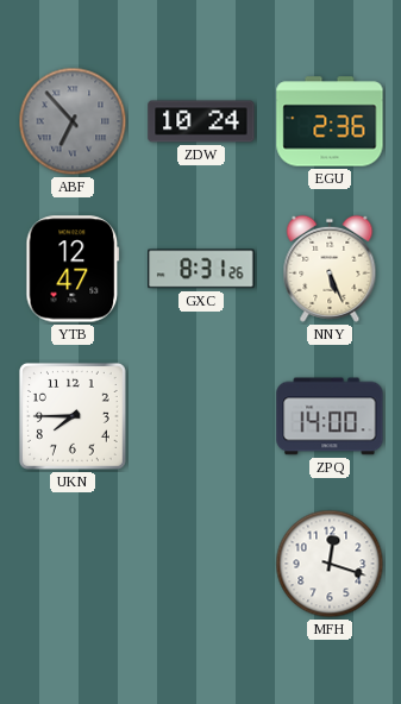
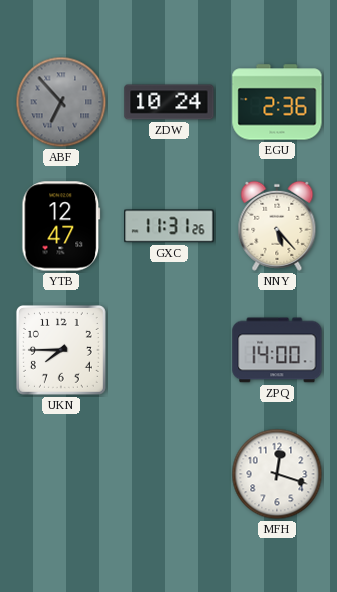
GXC: 8:31 -> 11:31 (169, 226)
NNY: 5:26 -> 5:23 (277, 226)
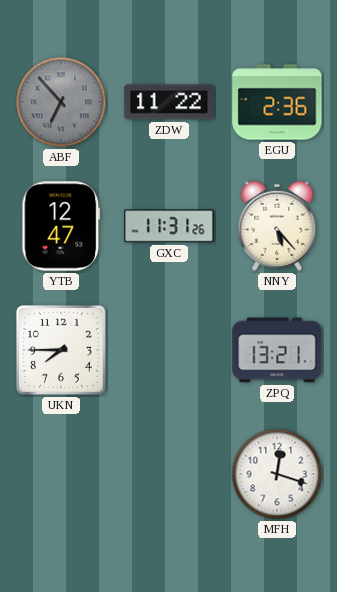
ZDW: 10:24 -> 11:22 (169, 102)
ZPQ: 14:00 -> 13:21 (277, 350)
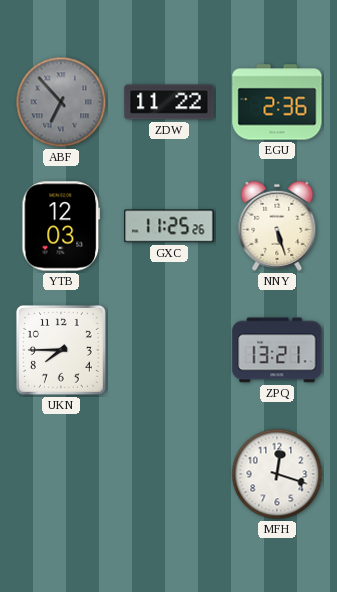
YTB: 12:47 -> 12:03 (61, 226)
GXC: 11:31 -> 11:25 (169, 226)
NNY: 5:23 -> 5:27 (277, 226)
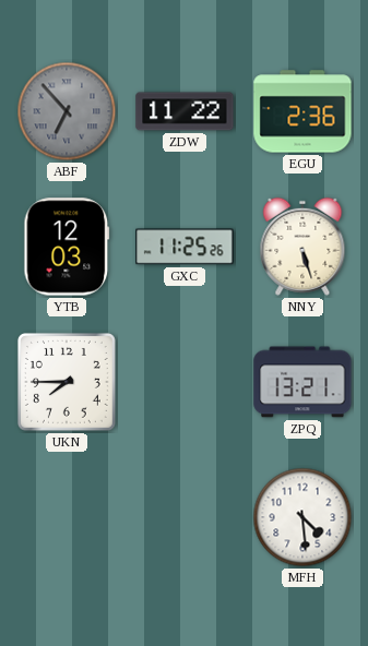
MFH: 12:18 -> 4:29 (302, 517)
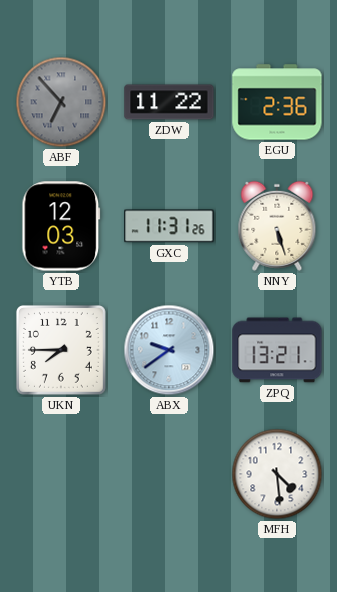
GXC: 11:25 -> 11:31 (169, 226)
ABX: none -> 9:39 (169, 350)
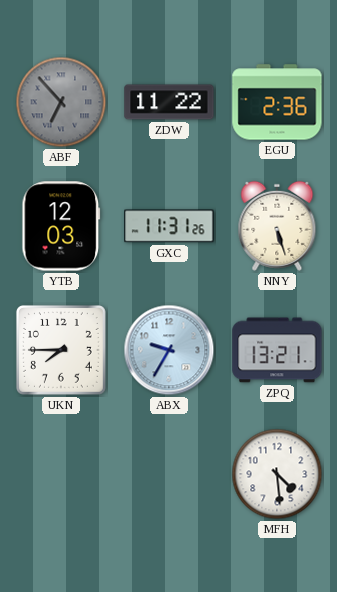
ABX: 9:39 -> 9:35 (169, 350)
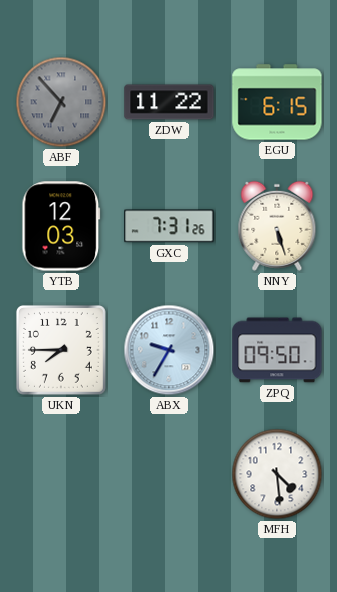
EGU: 2:36 -> 6:15 (277, 102)
GXC: 11:31 -> 7:31 (169, 226)
ZPQ: 13:21 -> 09:50 (277, 350)
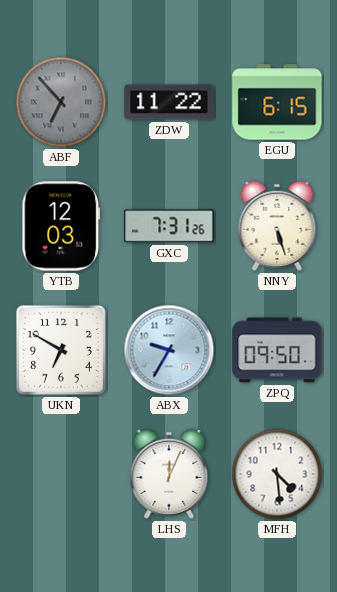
UKN: 7:45 -> 6:50 (61, 350)
LHS: none -> 12:04 (169, 474)
